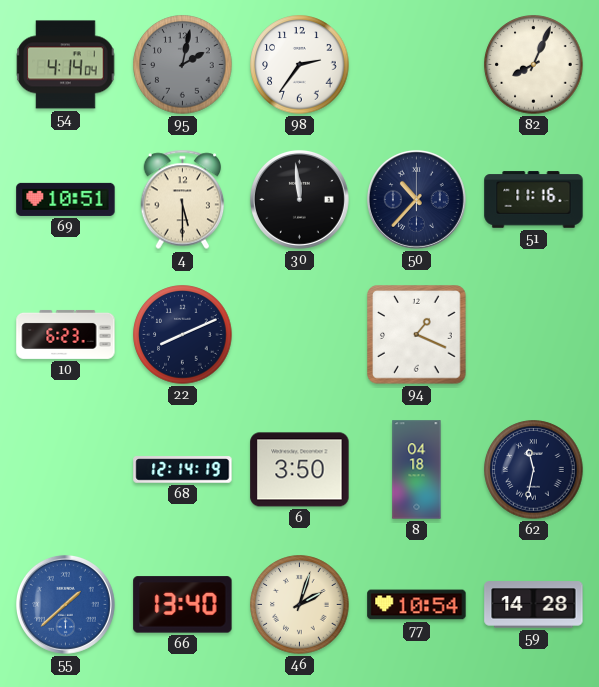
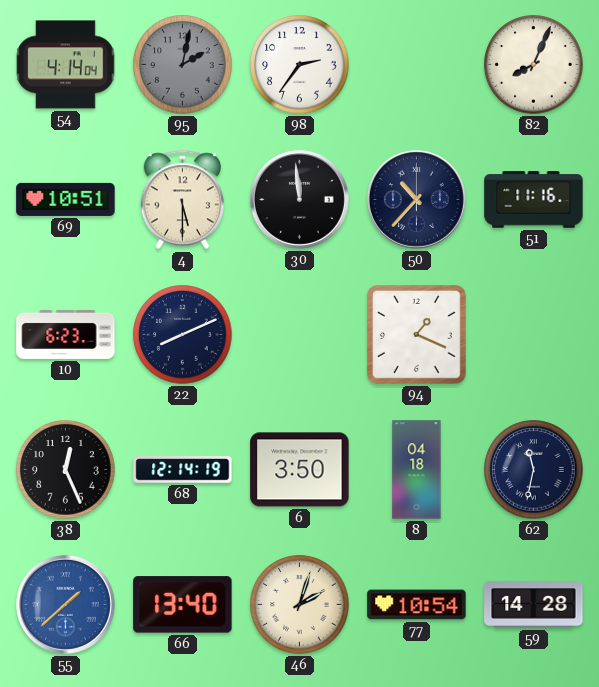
38: none -> 12:26 (66, 470)
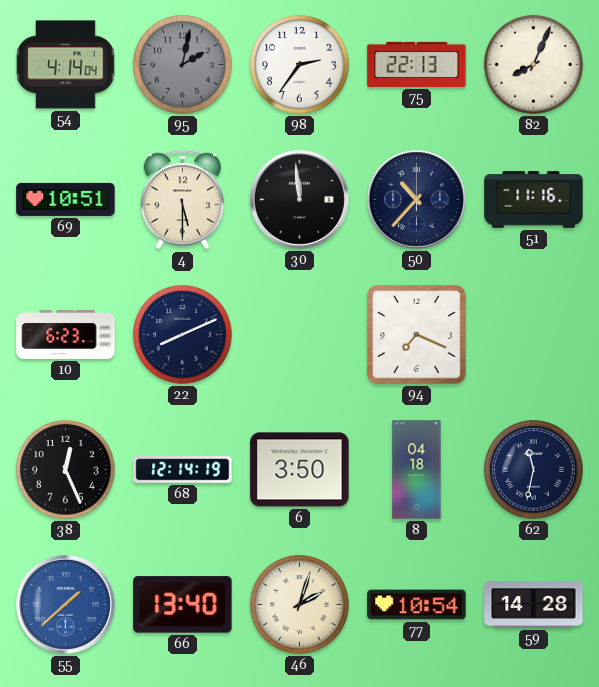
75: none -> 22:13 (417, 64)
94: 1:19 -> 7:19 (417, 335)
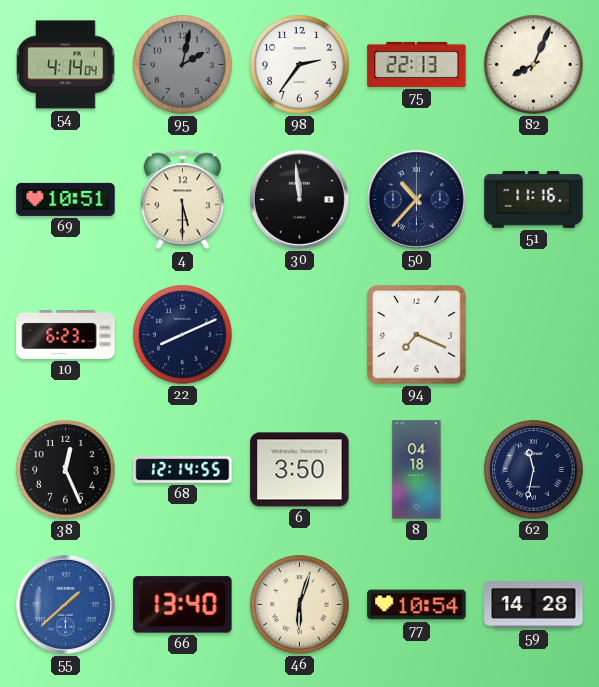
68: 12:14:19 -> 12:14:55 (183, 470)
46: 2:03 -> 6:03 (300, 605)
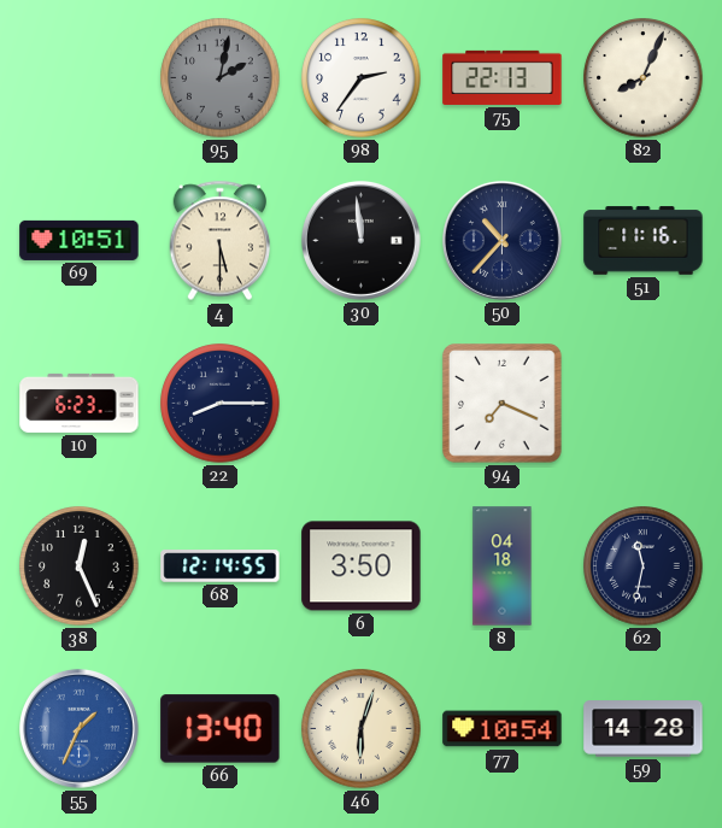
54: 4:14 -> none (66, 65)
22: 8:11 -> 8:15 (221, 404)
55: 1:38 -> 1:34 (78, 728)
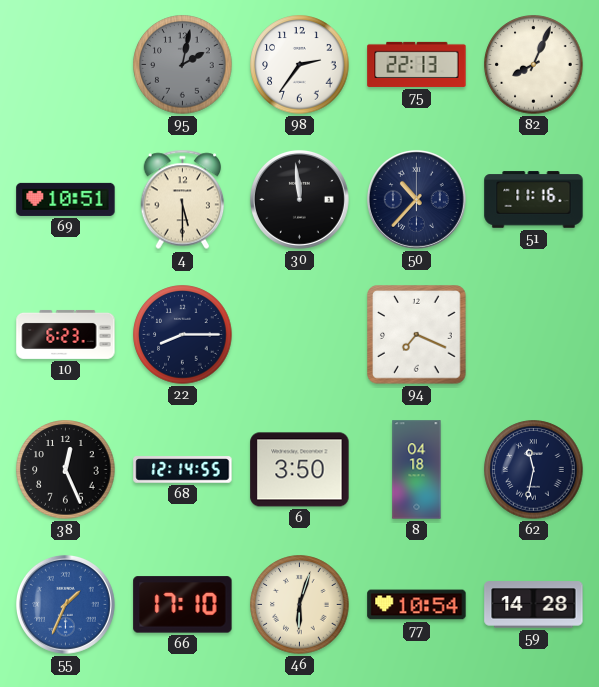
66: 13:40 -> 17:10 (183, 605)
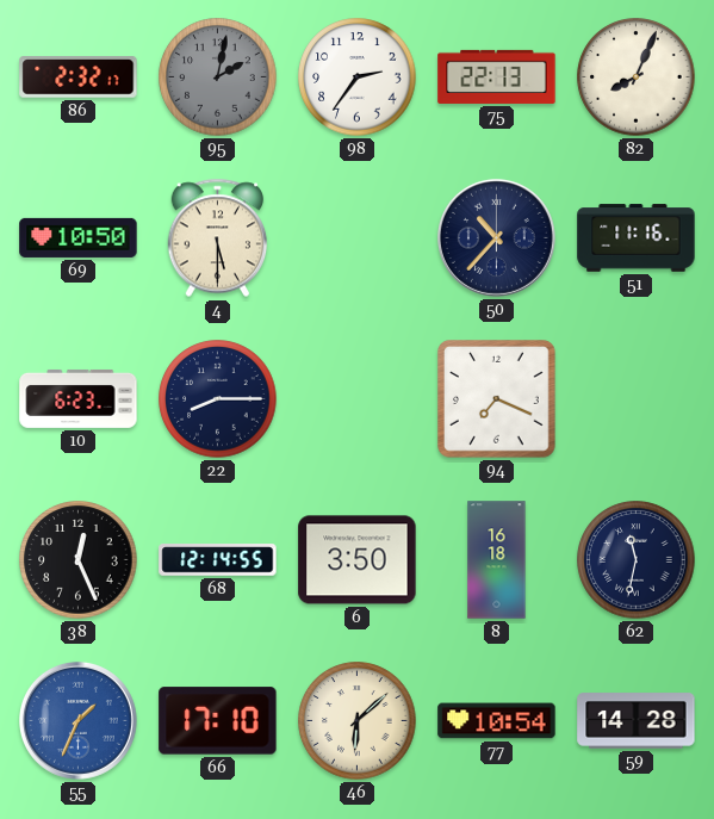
86: none -> 2:32 (79, 77)
69: 10:51 -> 10:50 (79, 237)
30: 11:59 -> none (299, 199)
8: 04:18 -> 16:18 (497, 560)
46: 6:03 -> 6:08 (358, 721)
